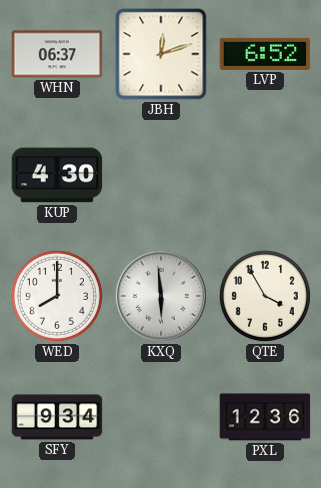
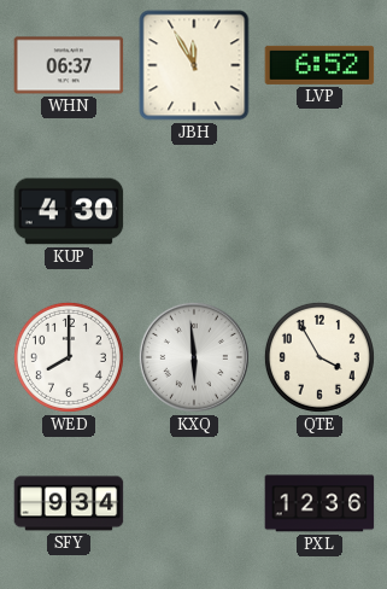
JBH: 12:12 -> 11:55 (194, 65)
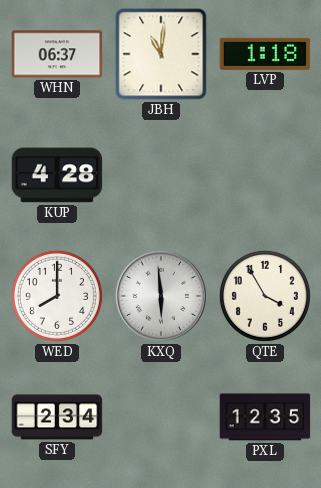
JBH: 11:55 -> 11:01 (161, 54)
LVP: 6:52 -> 1:18 (265, 54)
KUP: 4:30 -> 4:28 (57, 175)
SFY: 9:34 -> 2:34 (57, 417)
PXL: 12:36 -> 12:35 (265, 417)
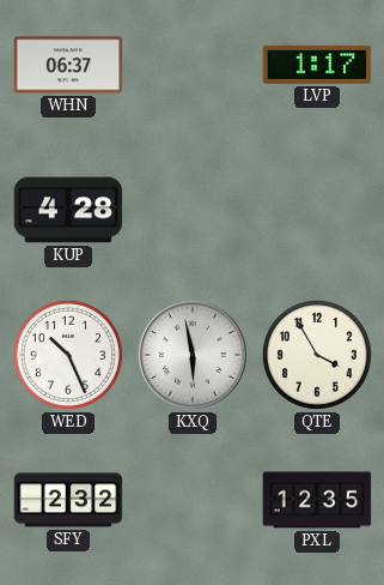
JBH: 11:01 -> none (161, 54)
LVP: 1:18 -> 1:17 (317, 65)
WED: 8:00 -> 10:26 (68, 355)
KXQ: 5:59 -> 5:58 (193, 355)
SFY: 2:34 -> 2:32 (68, 500)
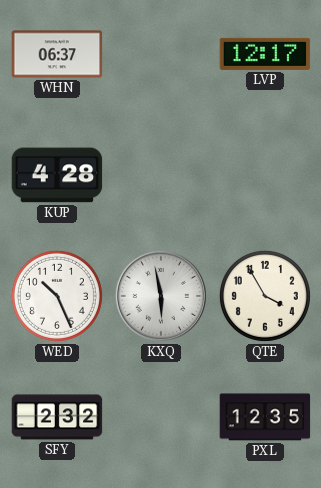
LVP: 1:17 -> 12:17 (265, 54)
